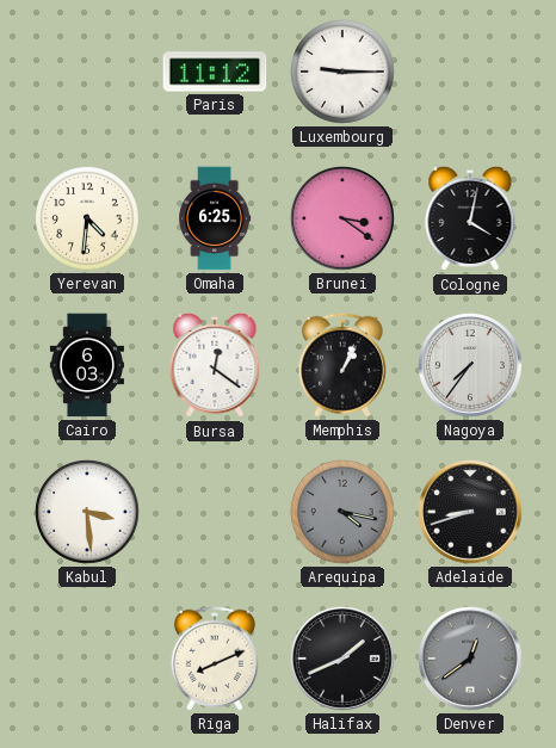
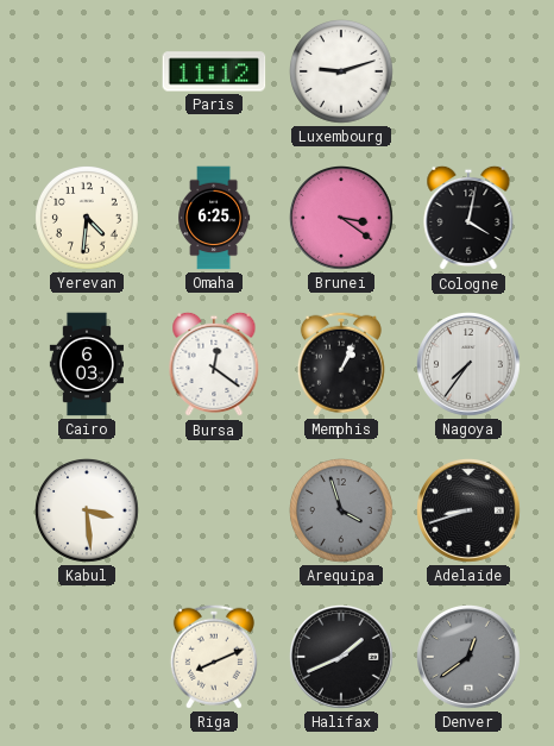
Luxembourg: 9:15 -> 9:12 (342, 73)
Arequipa: 4:17 -> 3:57 (342, 512)
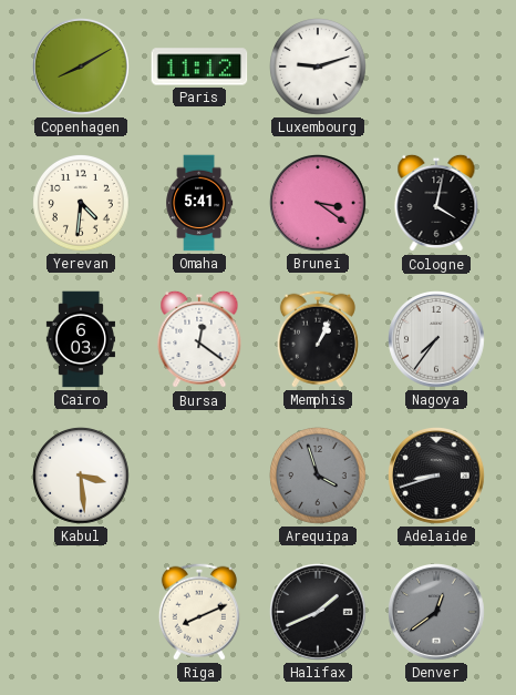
Copenhagen: none -> 8:10 (81, 67)
Omaha: 6:25 -> 5:41 (199, 203)
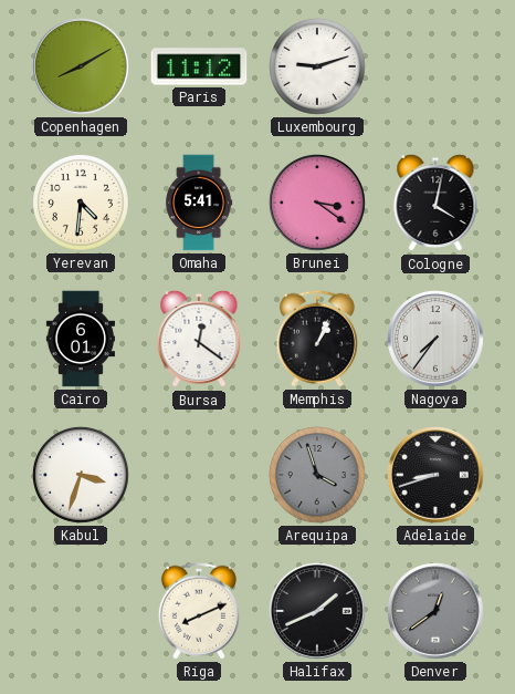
Cairo: 6:03 -> 6:01 (80, 339)
Kabul: 3:29 -> 3:33 (82, 476)
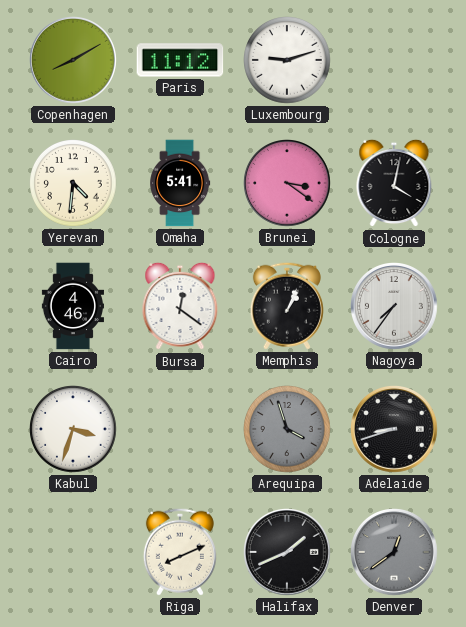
Cairo: 6:01 -> 4:46 (72, 306)
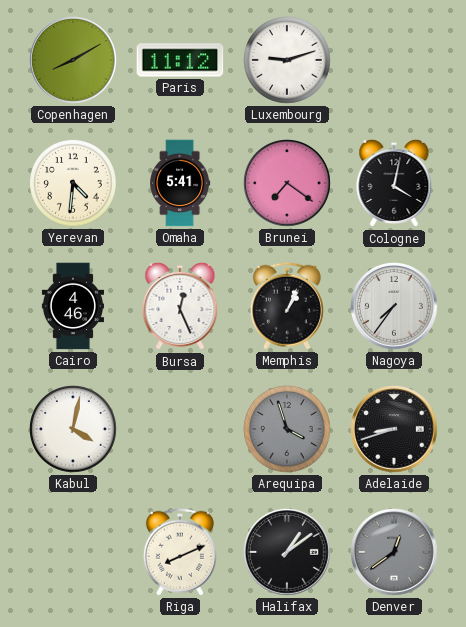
Brunei: 3:21 -> 7:21 (287, 183)
Bursa: 12:21 -> 12:26 (180, 306)
Kabul: 3:33 -> 4:02 (74, 430)
Halifax: 1:41 -> 1:09 (287, 552)
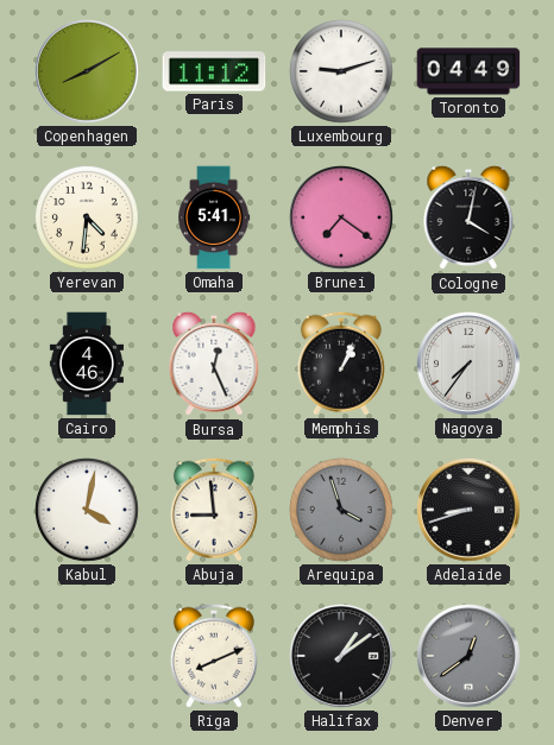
Toronto: none -> 04:49 (468, 71)
Abuja: none -> 8:59 (214, 510)
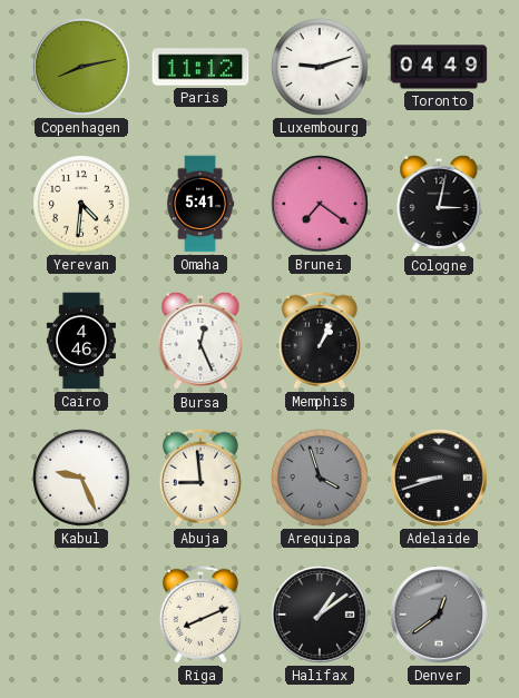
Copenhagen: 8:10 -> 8:13 (81, 67)
Cologne: 4:02 -> 3:02 (439, 204)
Nagoya: 7:36 -> none (468, 364)
Kabul: 4:02 -> 9:26 (82, 479)
